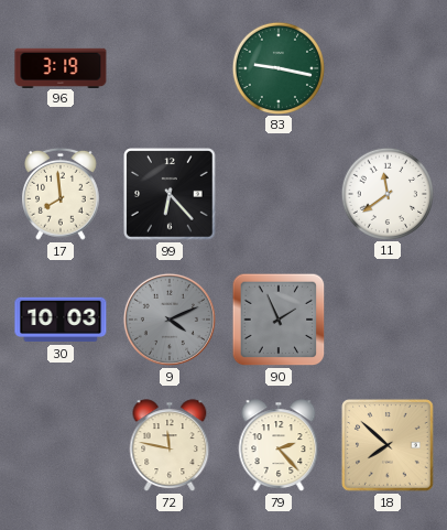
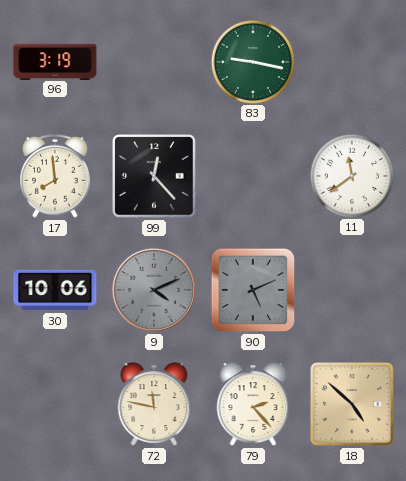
99: 6:23 -> 12:23 (154, 176)
30: 10:03 -> 10:06 (55, 290)
90: 1:56 -> 5:11 (253, 290)
18: 7:52 -> 4:52 (352, 404)
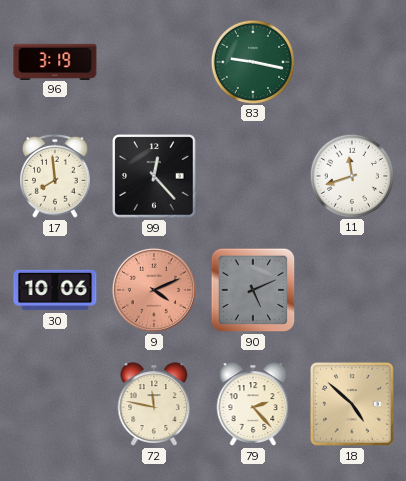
11: 11:39 -> 11:42 (351, 175)
9 dial: grey -> salmon (154, 290)
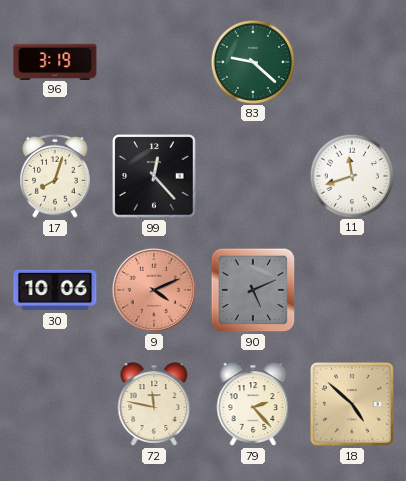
83: 9:17 -> 9:22 (252, 61)
17: 7:59 -> 8:03 (56, 176)
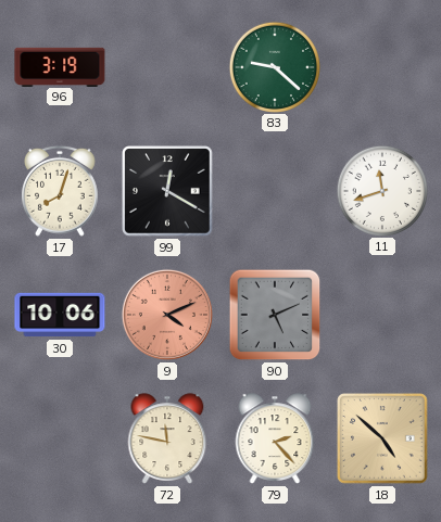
99: 12:23 -> 12:20 (167, 191)
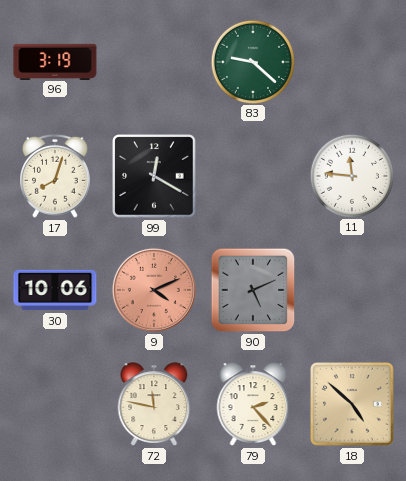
11: 11:42 -> 11:46 (351, 175)
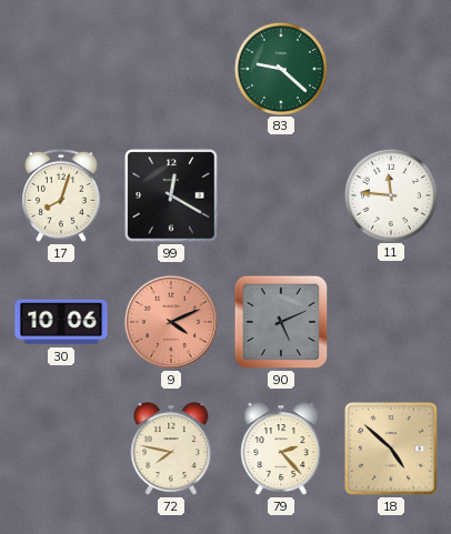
96: 3:19 -> none (55, 61)
72: 11:47 -> 7:47 (171, 449)
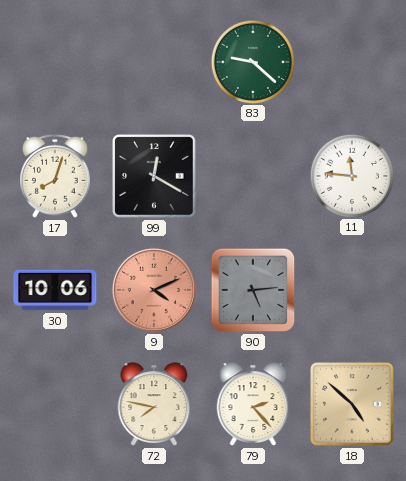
90: 5:11 -> 5:14 (253, 290)
